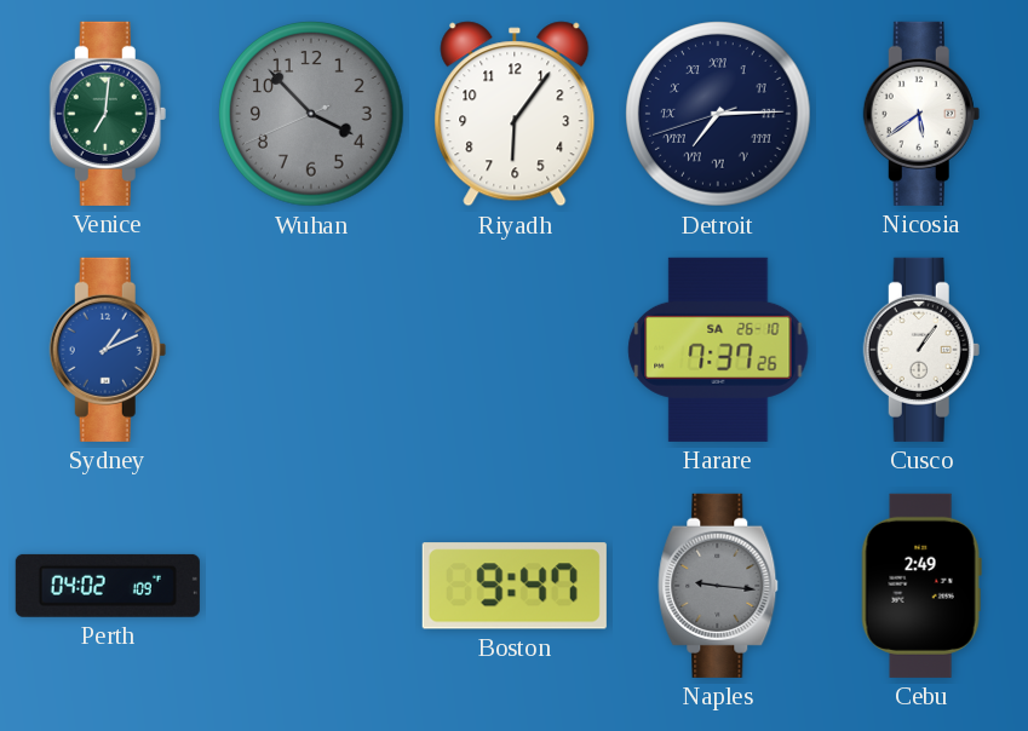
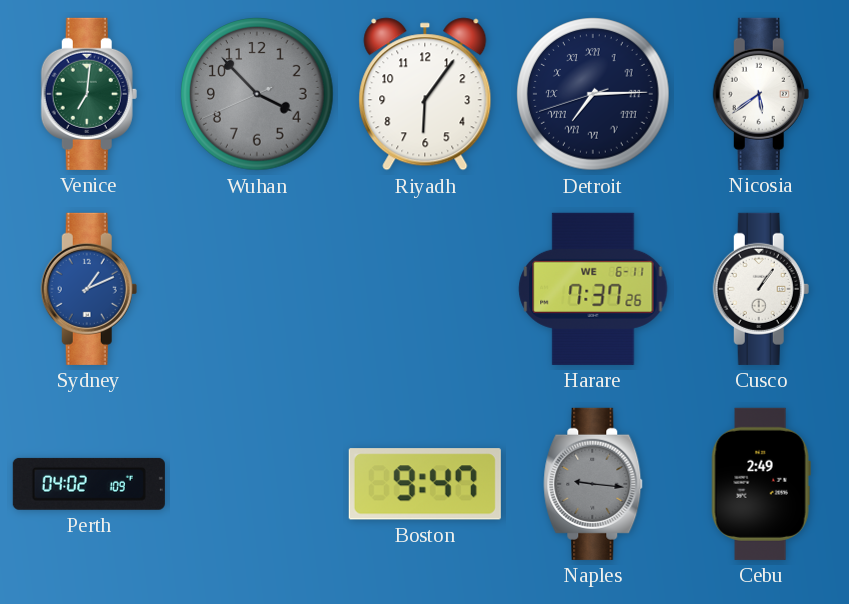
Harare date: SA 26-10 -> WE 6-11 (593, 289)
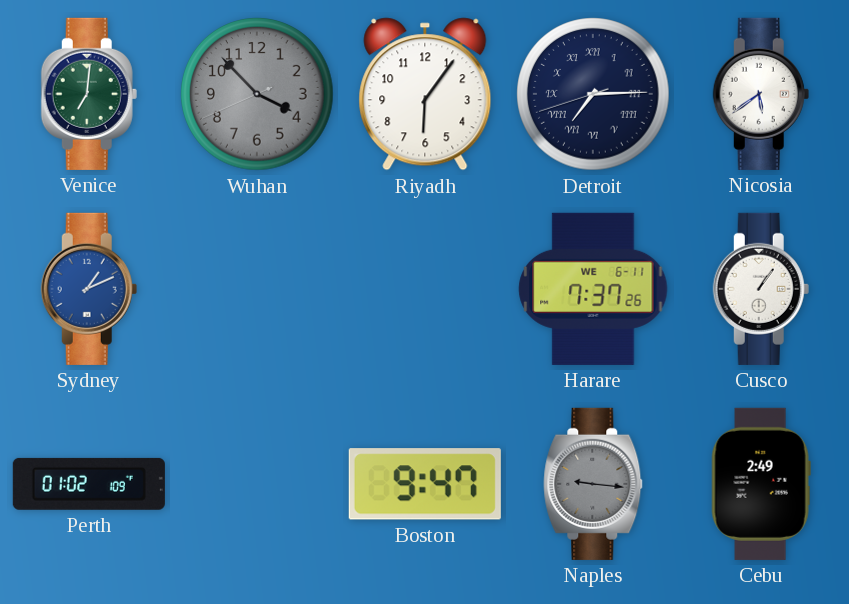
Perth: 04:02 -> 01:02 (89, 484)
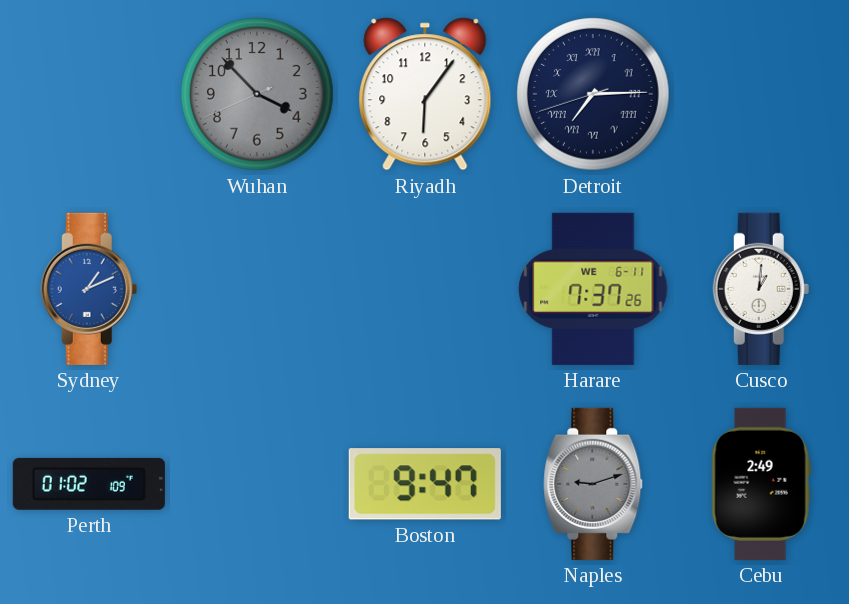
Venice: 7:01 -> none (89, 94)
Nicosia: 5:39 -> none (761, 94)
Cusco: 1:06 -> 1:01 (761, 289)
Naples: 9:16 -> 9:12 (593, 484)
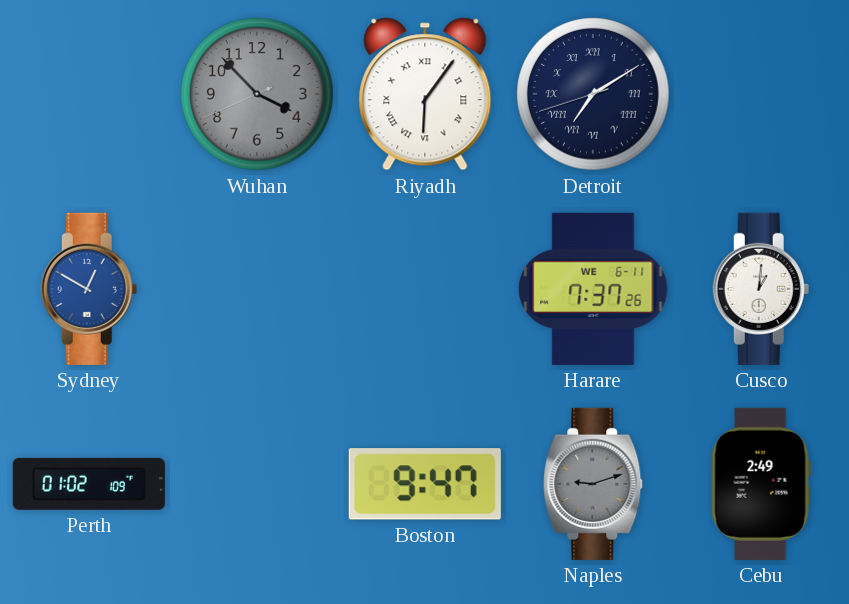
Riyadh numerals: Arabic -> Roman (425, 94)
Detroit: 7:14 -> 7:09 (593, 94)
Sydney: 1:11 -> 12:50 (89, 289)
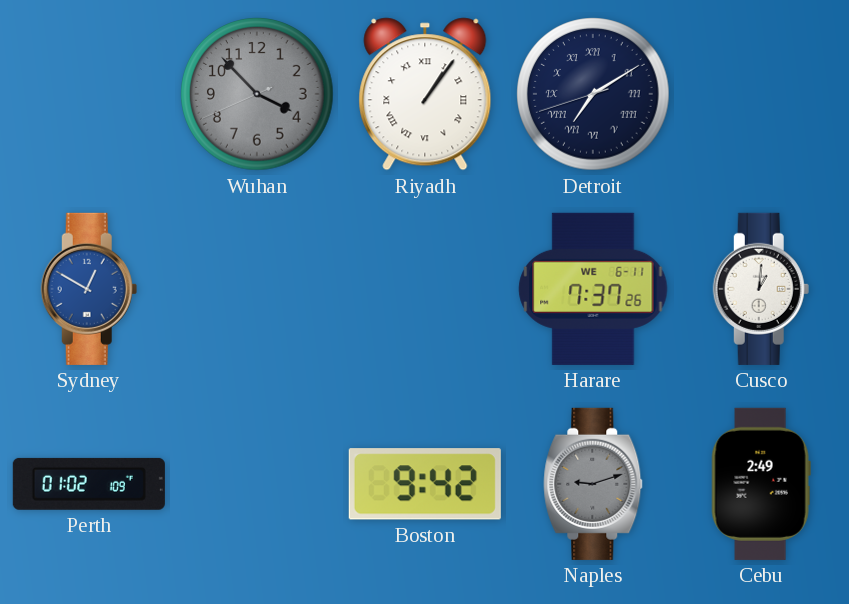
Riyadh: 6:06 -> 1:06 (425, 94)
Boston: 9:47 -> 9:42 (425, 484)
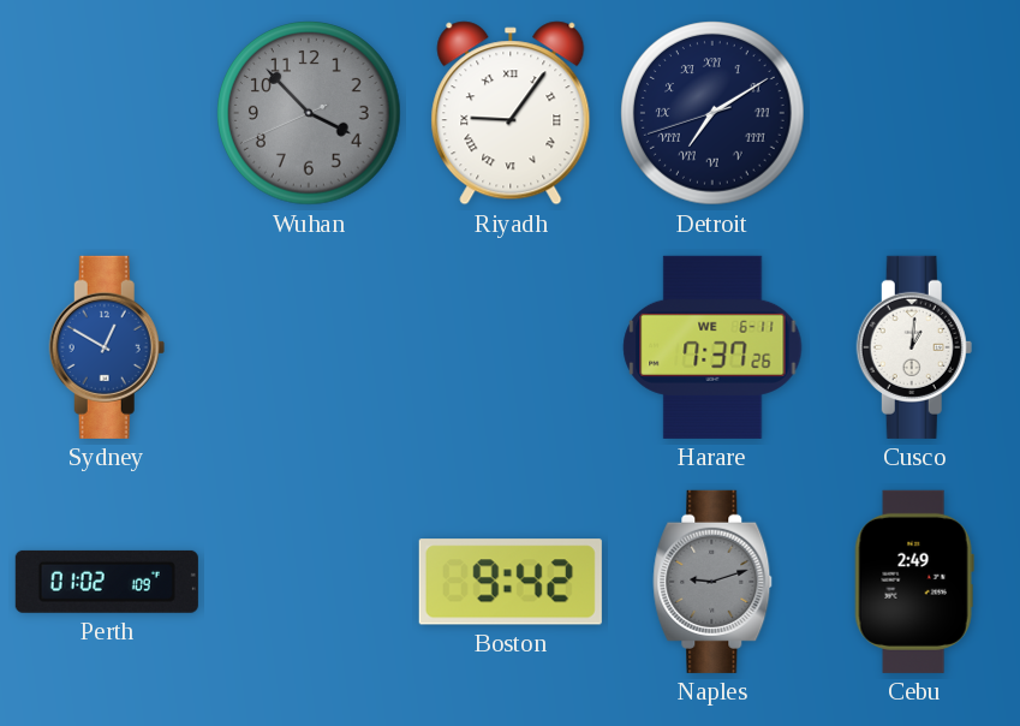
Riyadh: 1:06 -> 9:06 (511, 113)
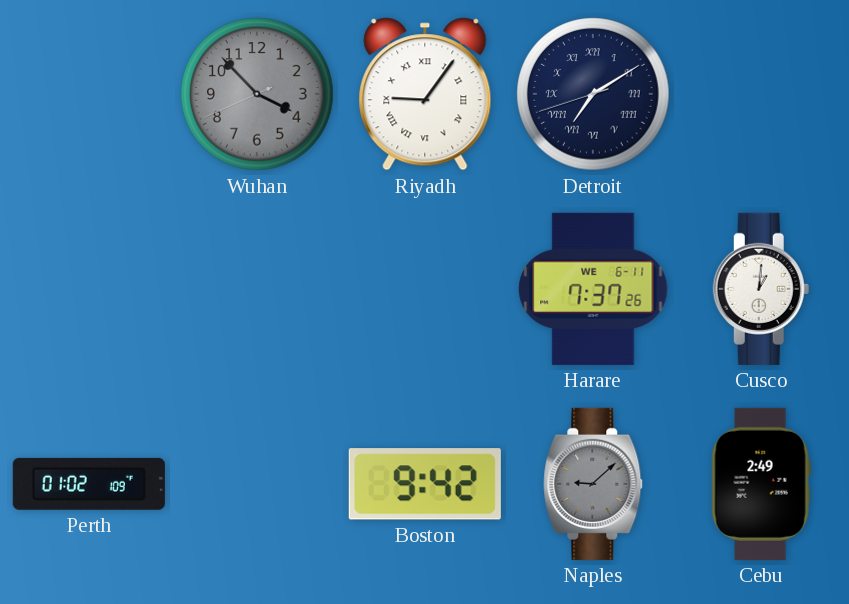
Sydney: 12:50 -> none (107, 347)
Naples: 9:12 -> 9:08 (593, 484)
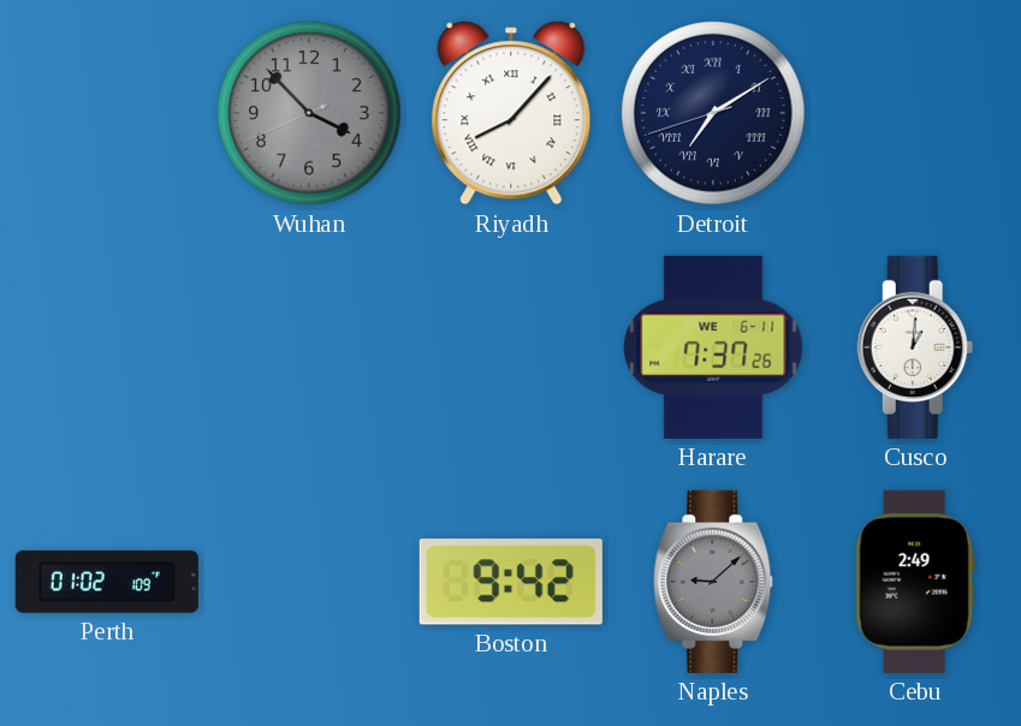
Riyadh: 9:06 -> 8:07 (511, 113)
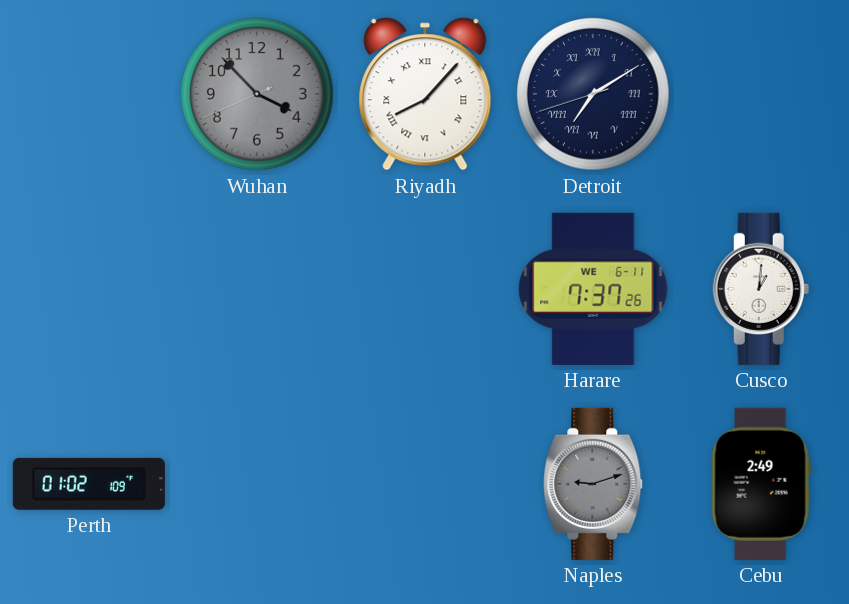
Boston: 9:42 -> none (511, 582)
Naples: 9:08 -> 9:12 (593, 484)
